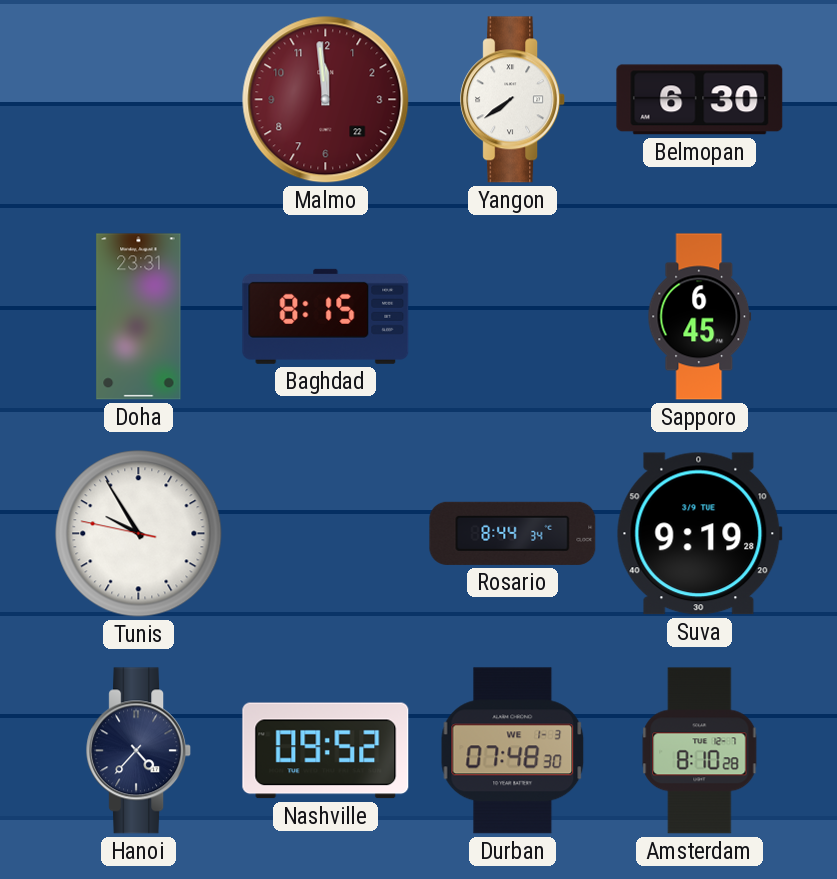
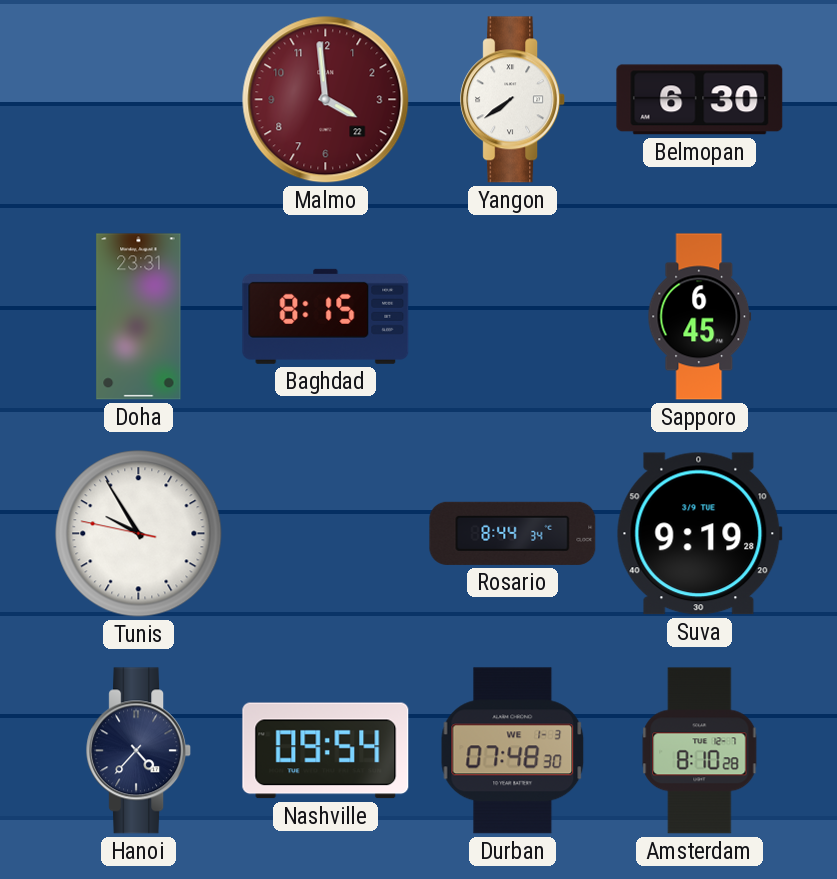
Malmo: 11:59 -> 3:59 (326, 100)
Nashville: 09:52 -> 09:54 (326, 751)
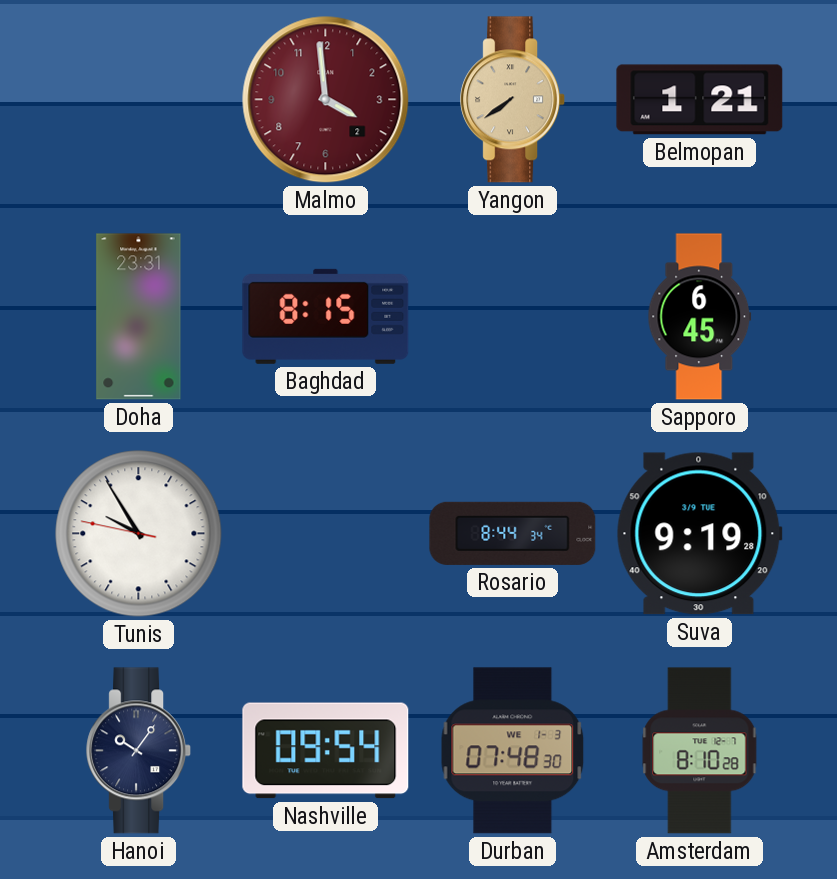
Malmo date: 22 -> 2 (326, 100)
Yangon dial: white -> champagne (513, 100)
Belmopan: 6:30 -> 1:21 (700, 100)
Hanoi: 4:37 -> 10:06 (139, 751)
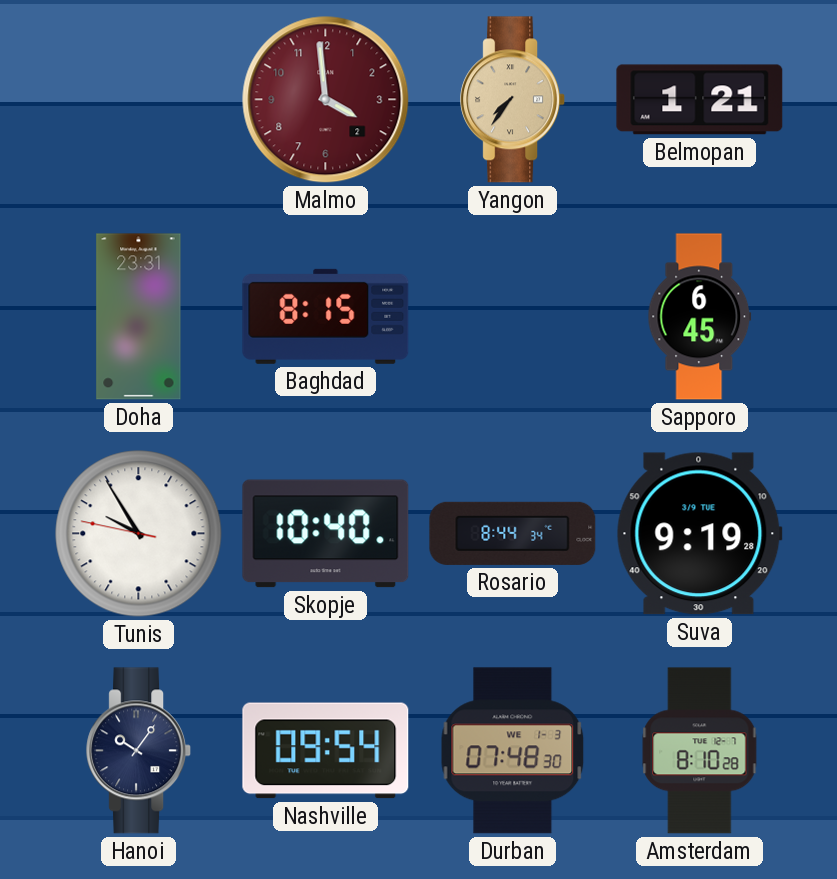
Yangon: 7:39 -> 7:36 (513, 100)
Skopje: none -> 10:40 (326, 534)
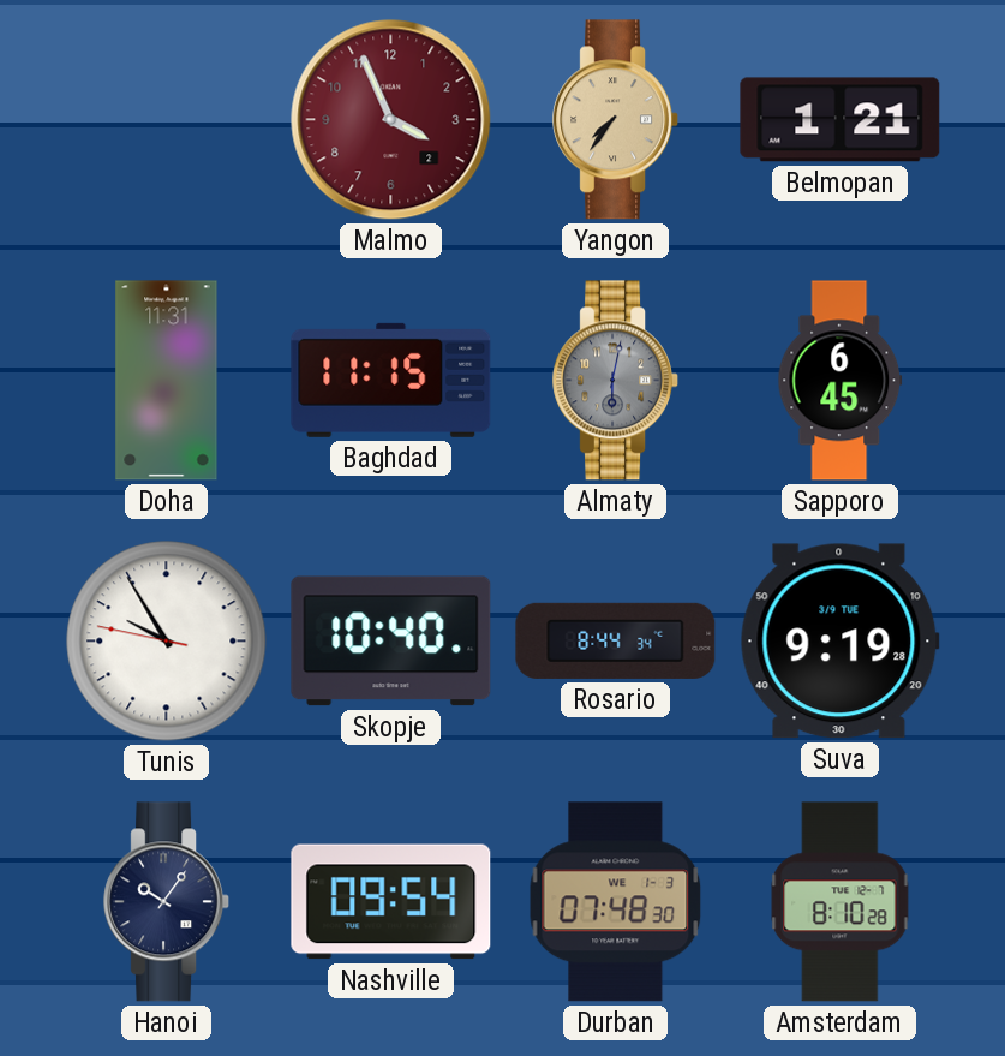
Malmo: 3:59 -> 3:56 (391, 120)
Doha: 23:31 -> 11:31 (167, 381)
Baghdad: 8:15 -> 11:15 (391, 380)
Almaty: none -> 6:02 (616, 381)
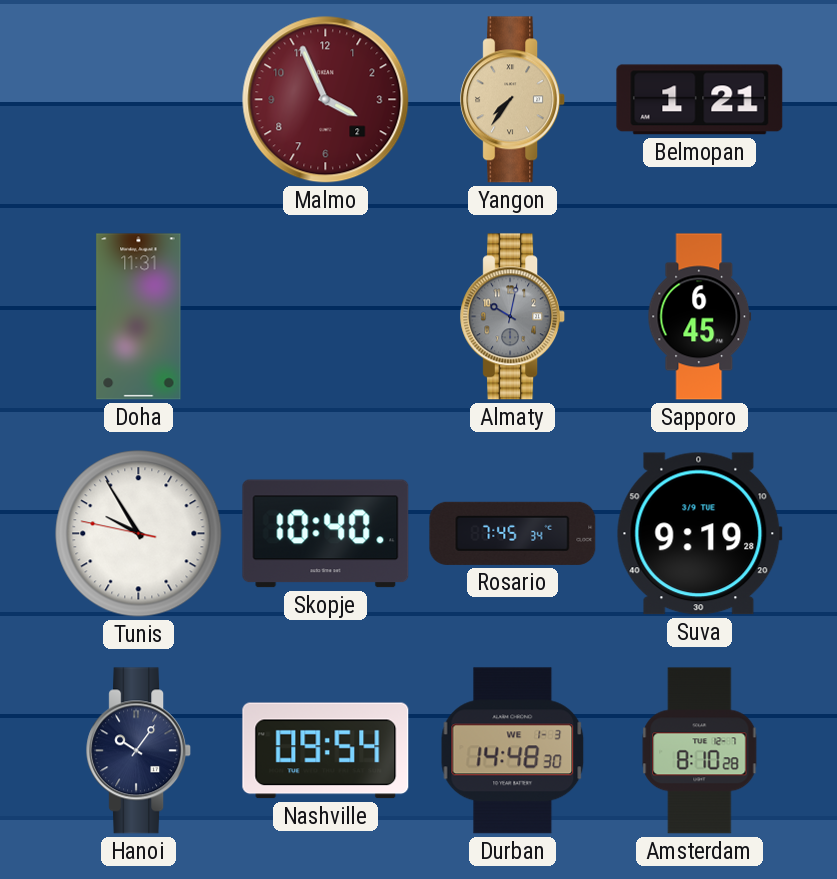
Baghdad: 11:15 -> none (391, 380)
Almaty: 6:02 -> 10:02 (513, 317)
Rosario: 8:44 -> 7:45 (513, 533)
Durban: 07:48 -> 14:48 (513, 751)
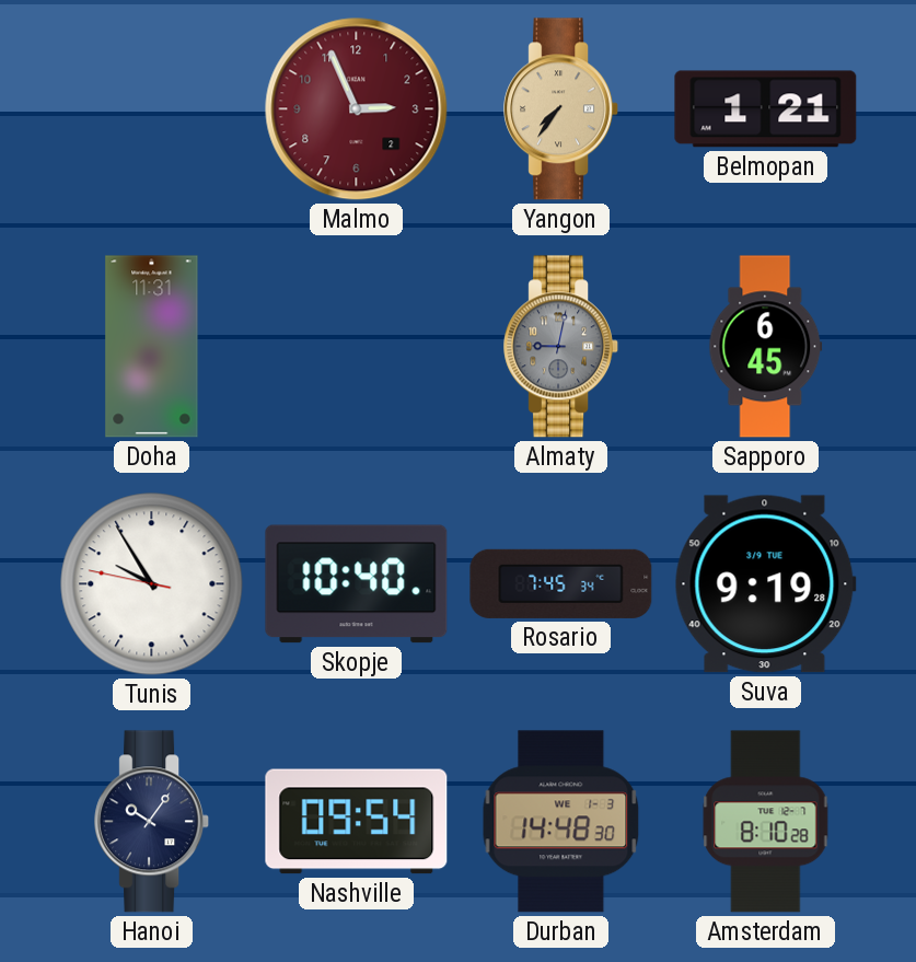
Malmo: 3:56 -> 2:56 (357, 109)
Almaty: 10:02 -> 9:02 (561, 347)
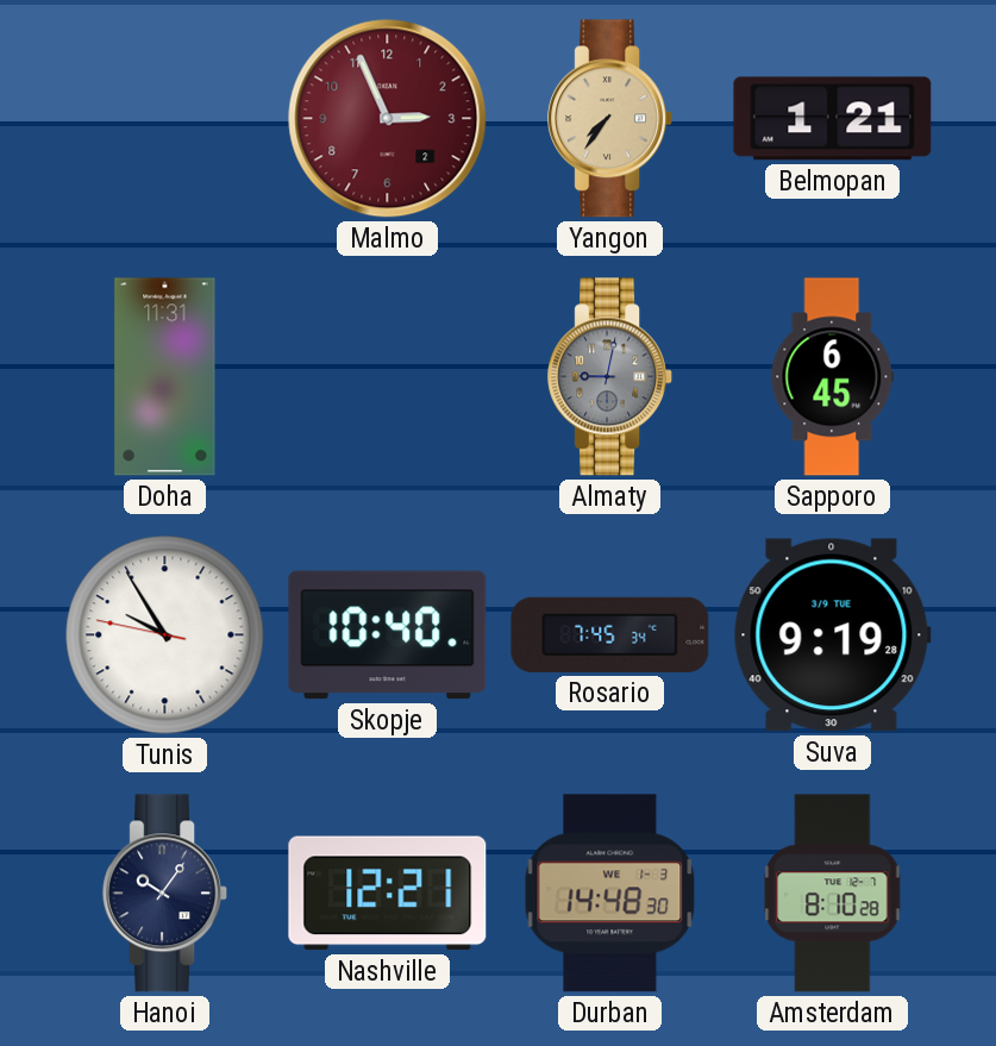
Nashville: 09:54 -> 12:21 (388, 894)
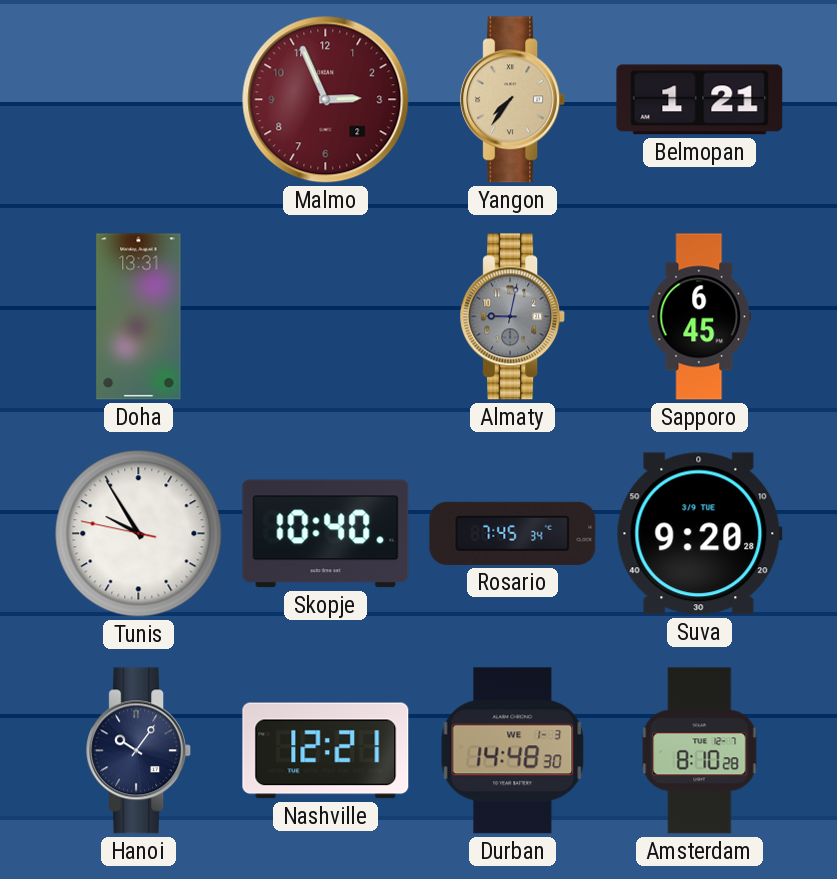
Doha: 11:31 -> 13:31 (139, 317)
Suva: 9:19 -> 9:20 (699, 534)
